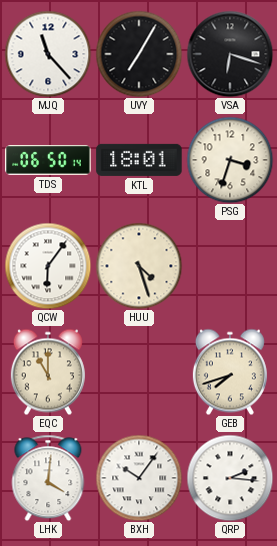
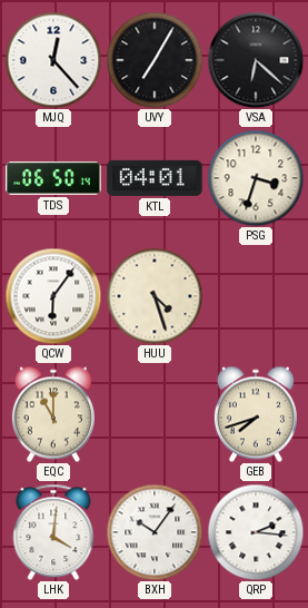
MJQ: 11:23 -> 12:23 (53, 60)
VSA: 6:18 -> 6:22 (256, 60)
KTL: 18:01 -> 04:01 (155, 178)
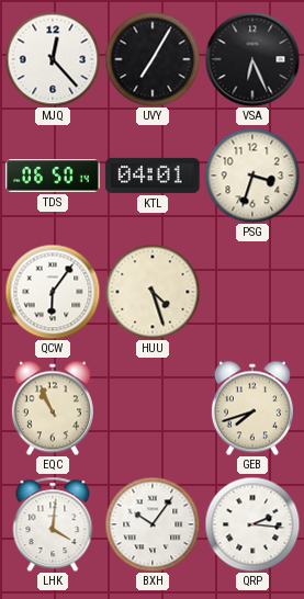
VSA: 6:22 -> 6:26 (252, 59)
EQC: 11:00 -> 10:56 (53, 408)
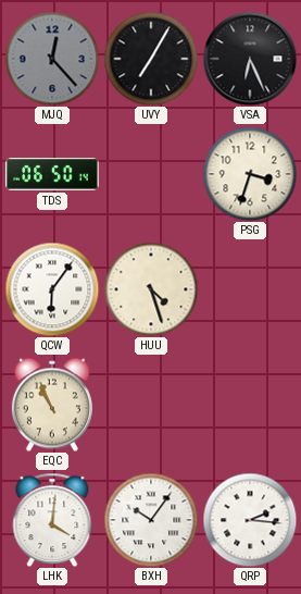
MJQ dial: white -> grey (52, 59)
KTL: 04:01 -> none (153, 176)
GEB: 7:42 -> none (252, 408)
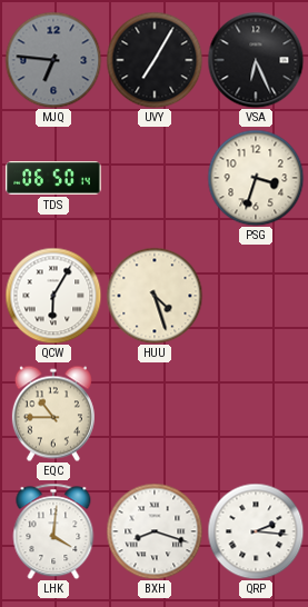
MJQ: 12:23 -> 6:46 (53, 60)
QCW: 6:06 -> 6:05 (53, 296)
EQC: 10:56 -> 10:45 (53, 414)
BXH: 10:06 -> 8:18 (155, 531)
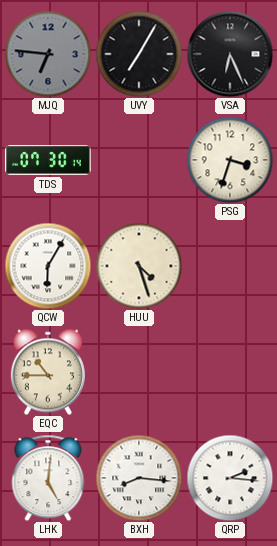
TDS: 06:50 -> 07:30 (48, 160)
LHK: 4:01 -> 5:01 (48, 478)
BXH: 8:18 -> 8:16 (139, 478)
